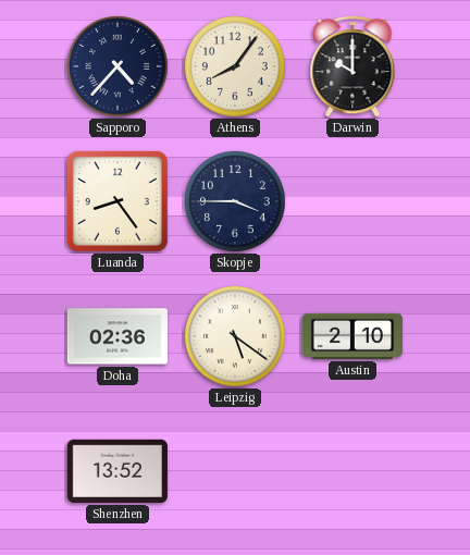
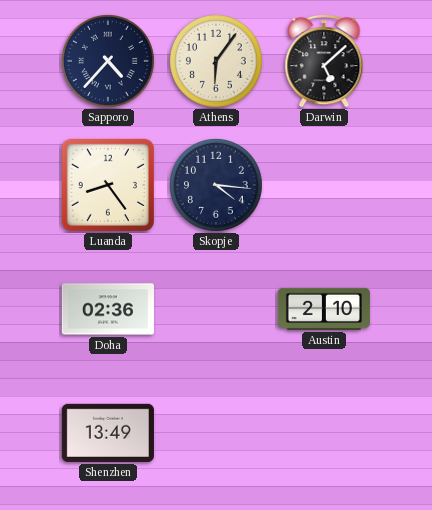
Athens: 8:06 -> 6:06 (216, 61)
Darwin: 10:00 -> 5:08 (324, 61)
Skopje: 3:45 -> 4:16 (216, 185)
Leipzig: 5:21 -> none (235, 336)
Shenzhen: 13:52 -> 13:49 (108, 433)
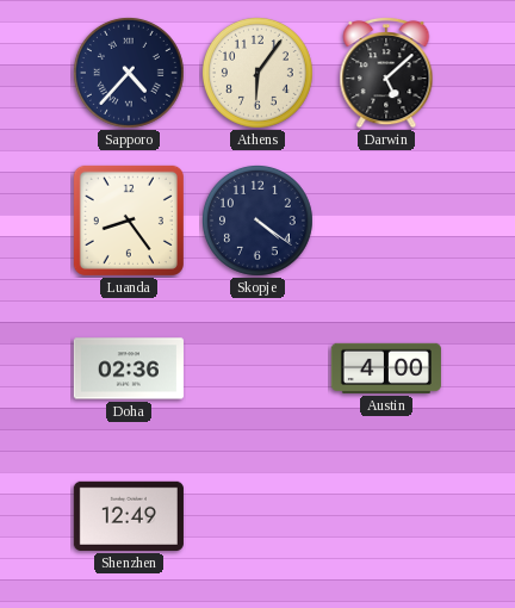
Skopje: 4:16 -> 4:21 (257, 221)
Austin: 2:10 -> 4:00 (386, 368)
Shenzhen: 13:49 -> 12:49 (129, 516)
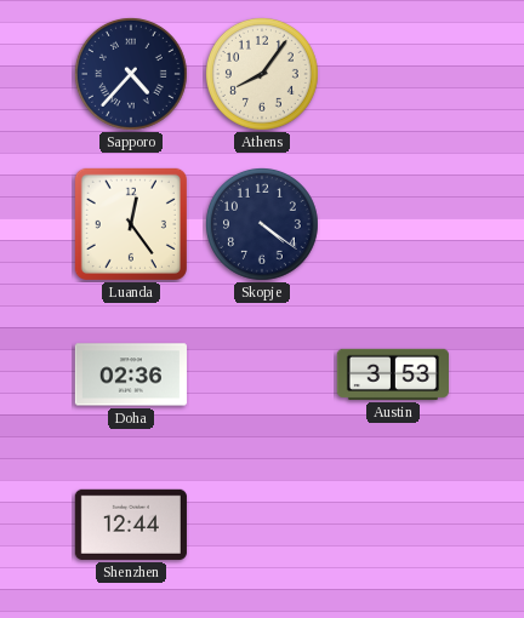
Athens: 6:06 -> 8:06 (262, 74)
Darwin: 5:08 -> none (386, 73)
Luanda: 8:24 -> 12:24 (131, 224)
Austin: 4:00 -> 3:53 (393, 374)
Shenzhen: 12:49 -> 12:44 (131, 525)
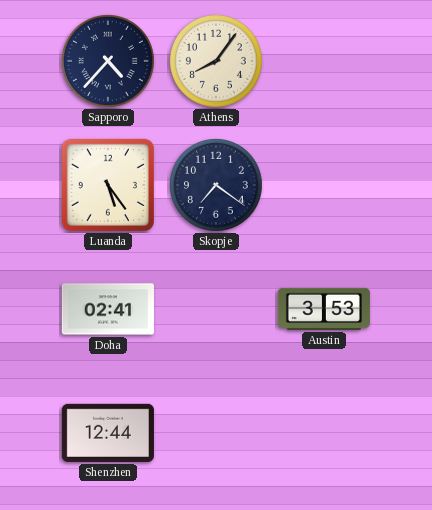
Luanda: 12:24 -> 5:24 (108, 185)
Skopje: 4:21 -> 7:21 (216, 185)
Doha: 02:36 -> 02:41 (108, 309)
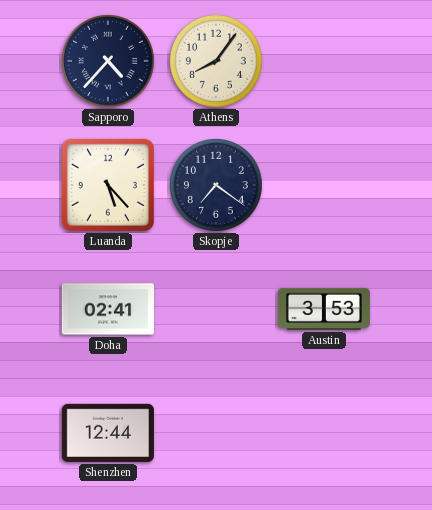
Luanda: 5:24 -> 5:23 (108, 185)
